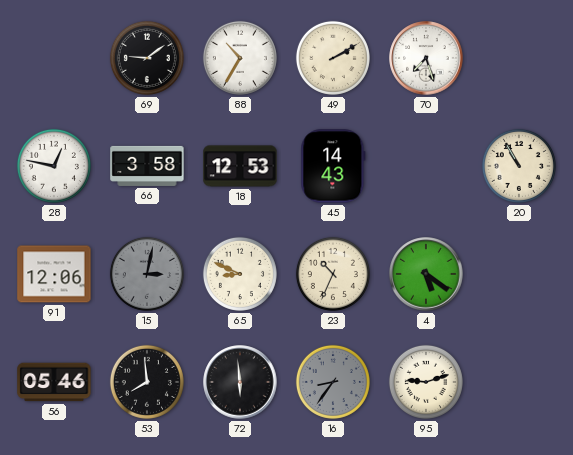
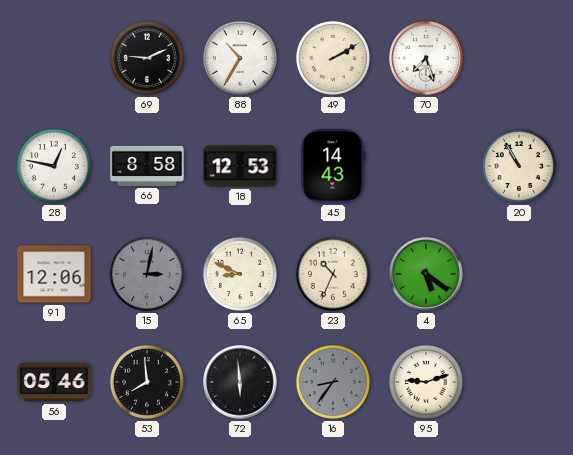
69: 9:09 -> 9:11 (147, 58)
66: 3:58 -> 8:58 (147, 166)
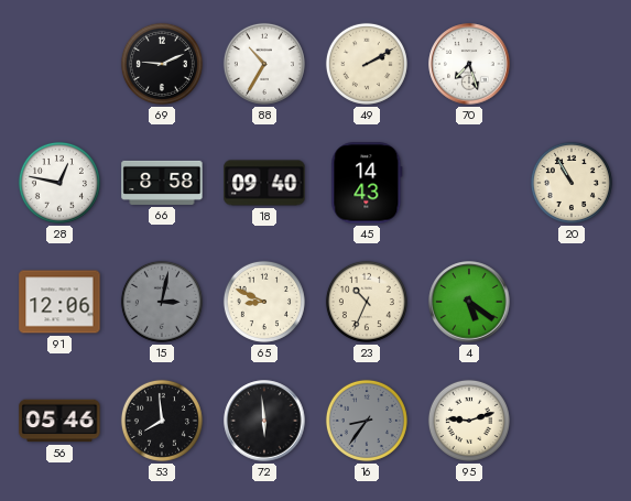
18: 12:53 -> 09:40 (264, 183)
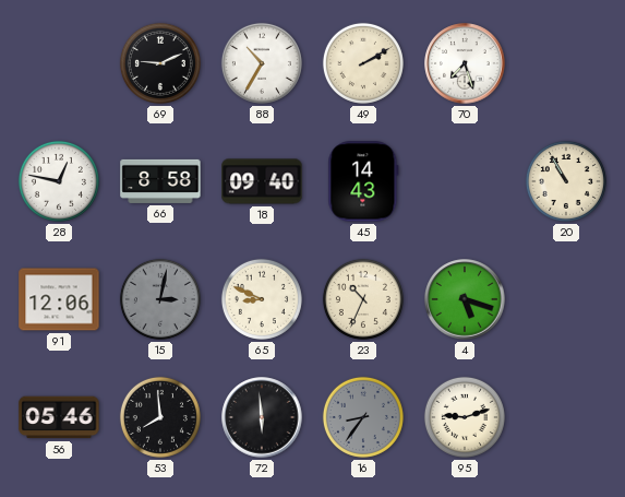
4: 5:21 -> 5:18 (465, 299)
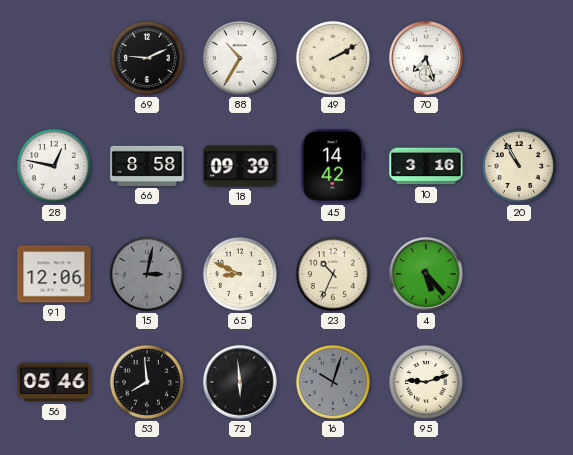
18: 09:40 -> 09:39 (240, 166)
45: 14:43 -> 14:42 (333, 166)
10: none -> 3:16 (426, 166)
4: 5:18 -> 5:23 (426, 274)
16: 8:36 -> 10:03 (333, 382)
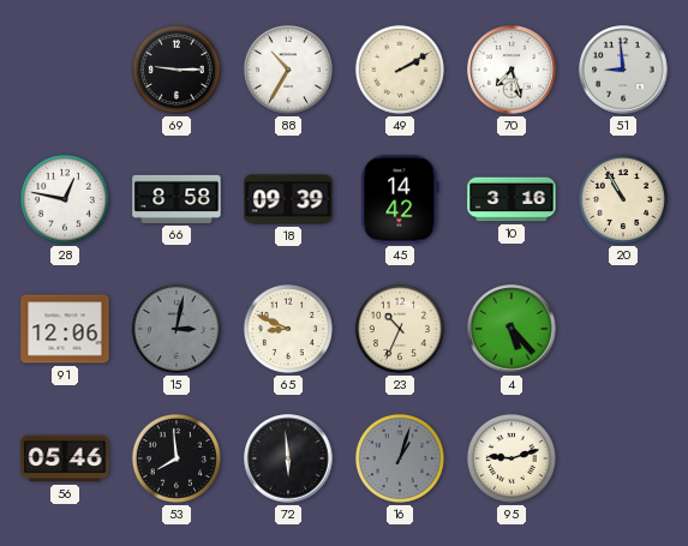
69: 9:11 -> 9:15 (177, 70)
51: none -> 8:59 (623, 70)
16: 10:03 -> 1:03 (400, 458)
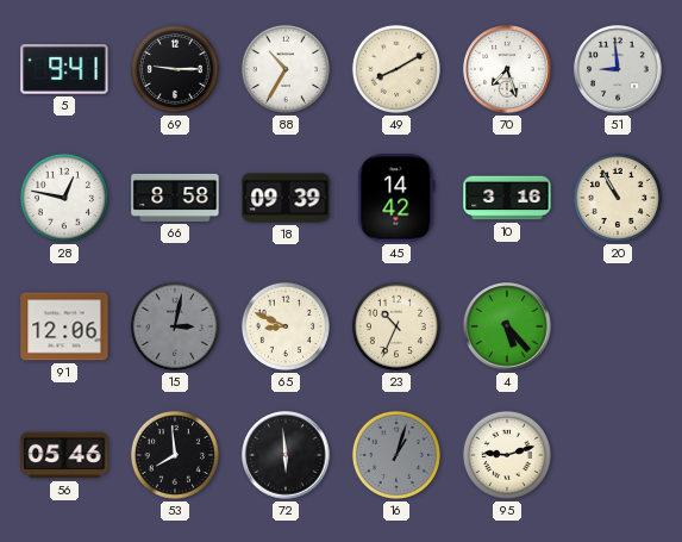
5: none -> 9:41 (64, 69)
49: 2:10 -> 8:10 (396, 69)
